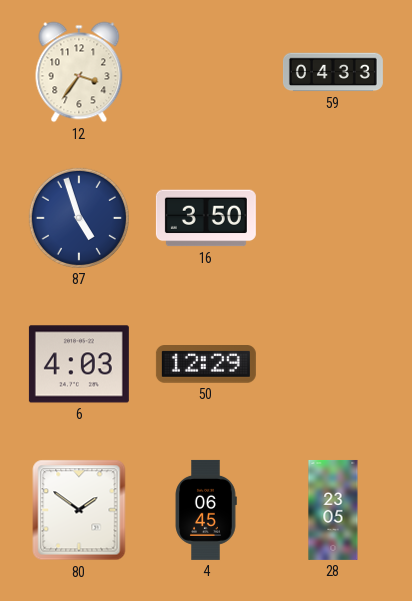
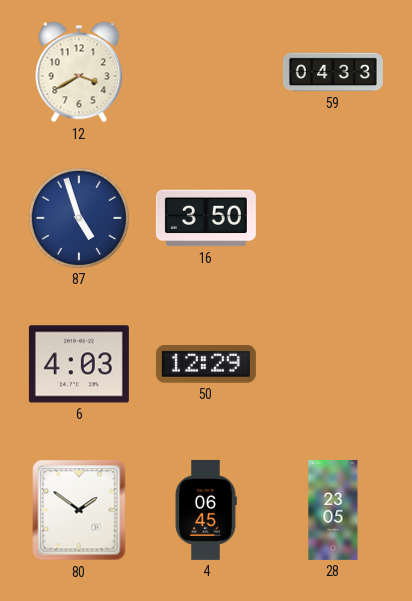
12: 3:36 -> 3:40 (79, 72)
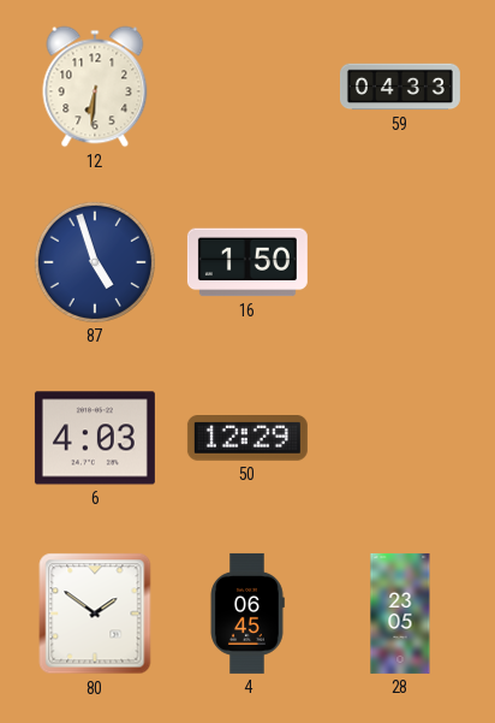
12: 3:40 -> 6:31 (95, 87)
16: 3:50 -> 1:50 (247, 262)
